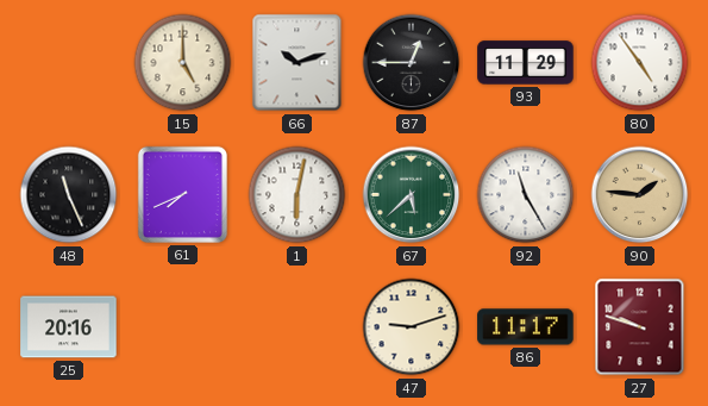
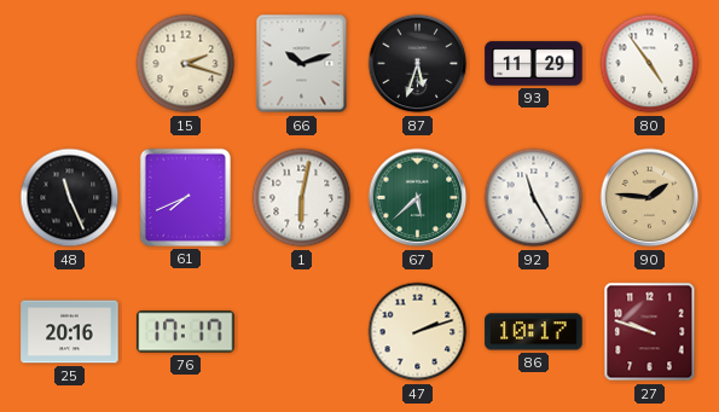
15: 5:00 -> 2:18 (186, 64)
87: 12:45 -> 5:33 (418, 64)
76: none -> 17:17 (186, 332)
47: 9:12 -> 2:12 (418, 332)
86: 11:17 -> 10:17 (534, 332)
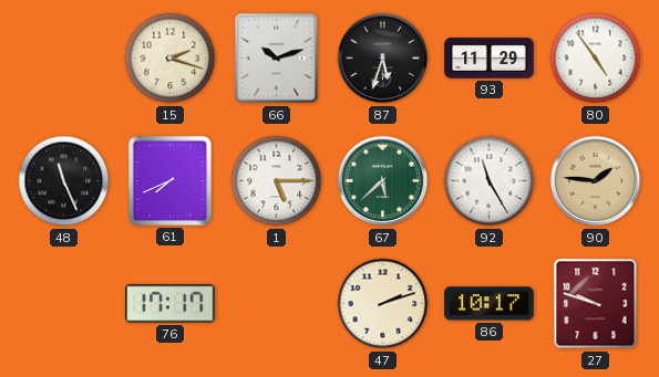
1: 6:02 -> 5:15 (277, 181)
25: 20:16 -> none (70, 332)
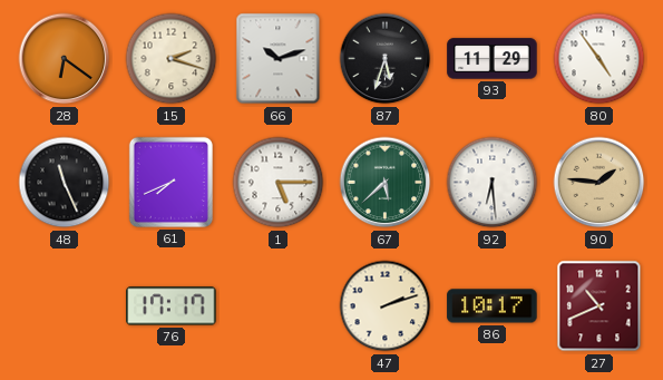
28: none -> 6:21 (65, 59)
92: 11:25 -> 6:29 (493, 183)
27: 9:48 -> 10:41 (599, 306)
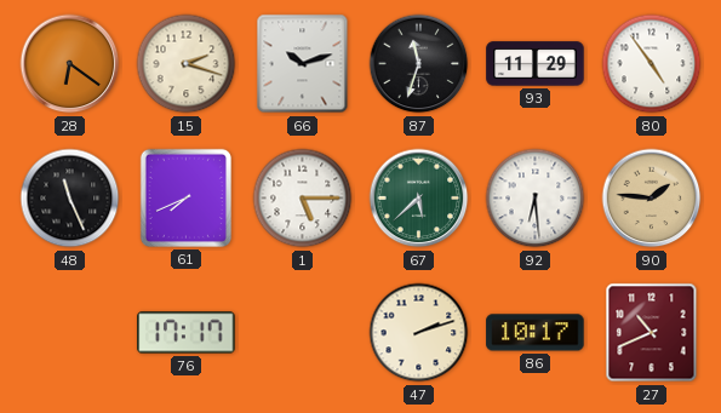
87: 5:33 -> 11:33 (419, 64)
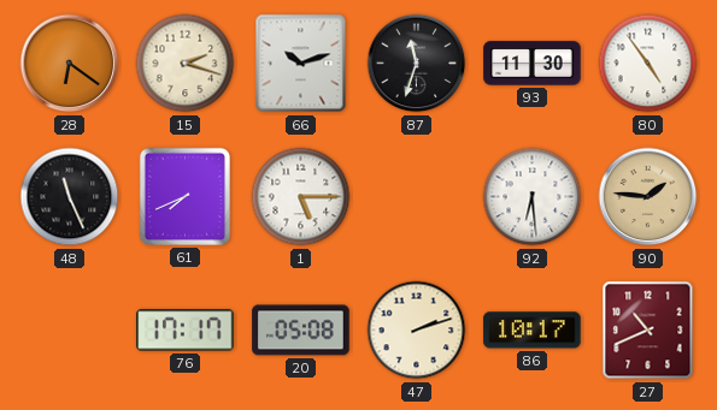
93: 11:29 -> 11:30 (533, 64)
67: 5:38 -> none (419, 199)
20: none -> 05:08 (301, 331)
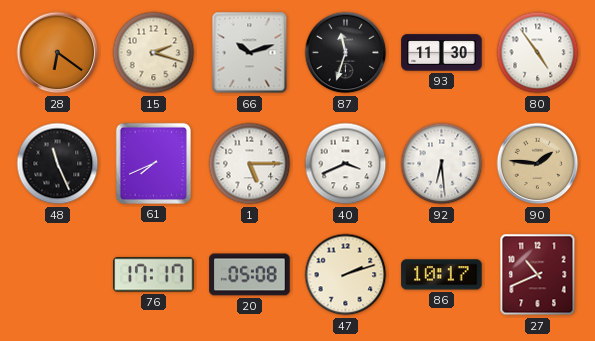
40: none -> 3:41 (346, 164)
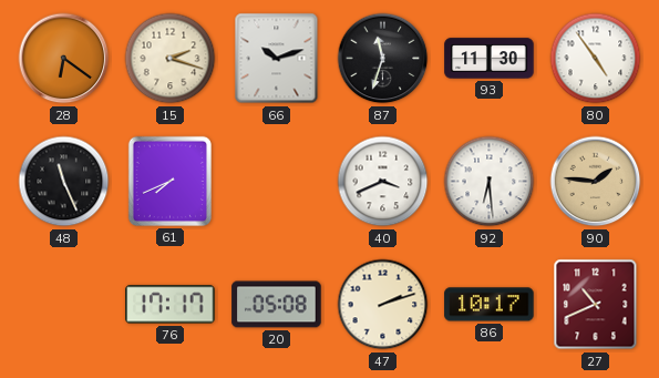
1: 5:15 -> none (250, 164)
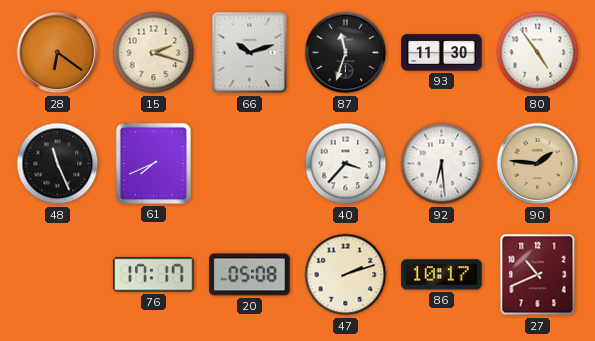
40: 3:41 -> 3:37 (346, 164)
